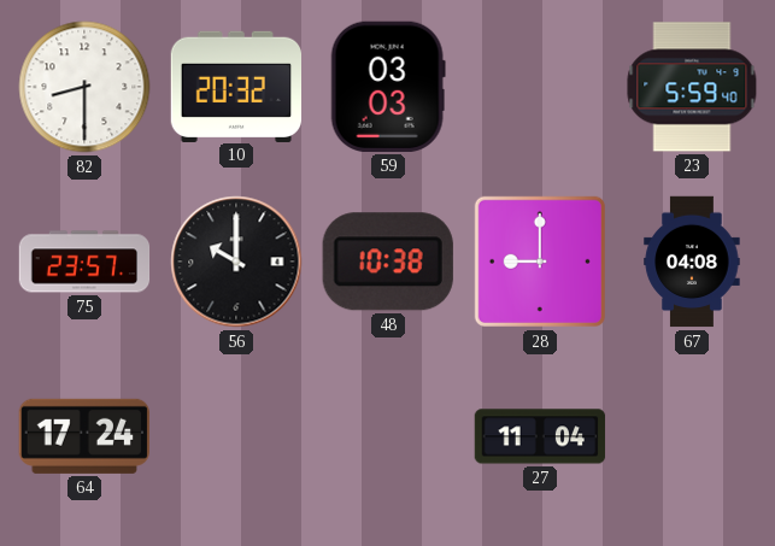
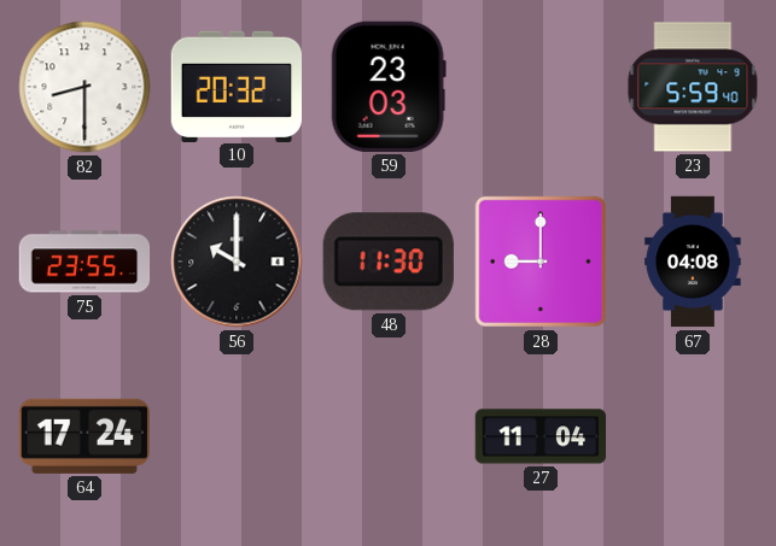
59: 03:03 -> 23:03 (389, 87)
75: 23:57 -> 23:55 (84, 262)
48: 10:38 -> 11:30 (389, 262)
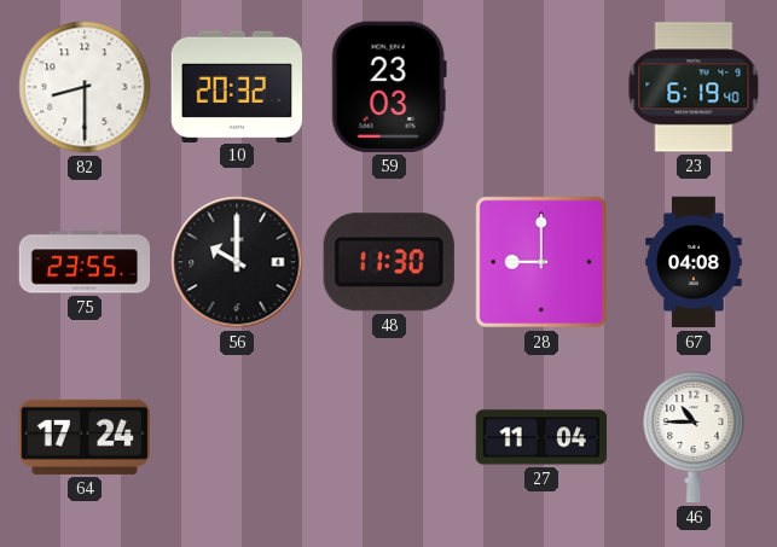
23: 5:59 -> 6:19 (694, 87)
46: none -> 10:45 (694, 438)
